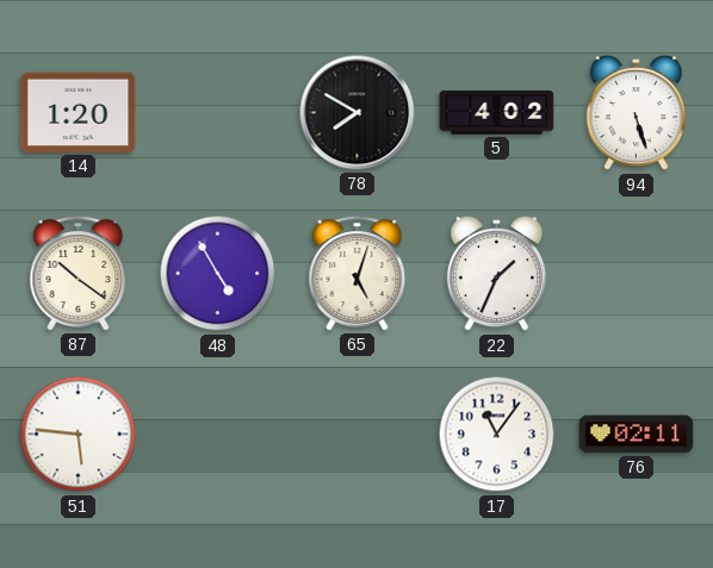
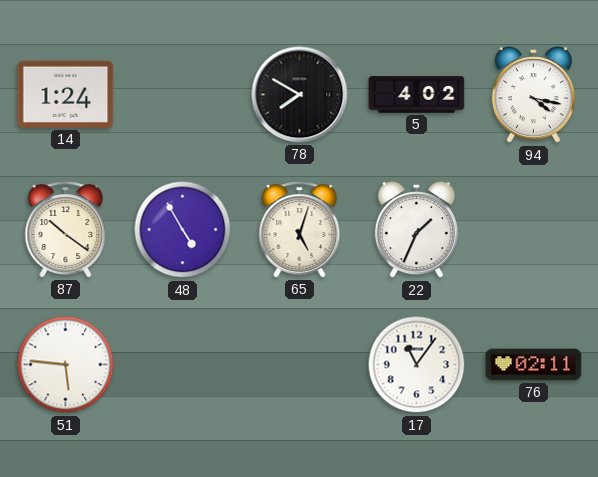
14: 1:20 -> 1:24 (66, 94)
94: 5:27 -> 4:17 (533, 96)
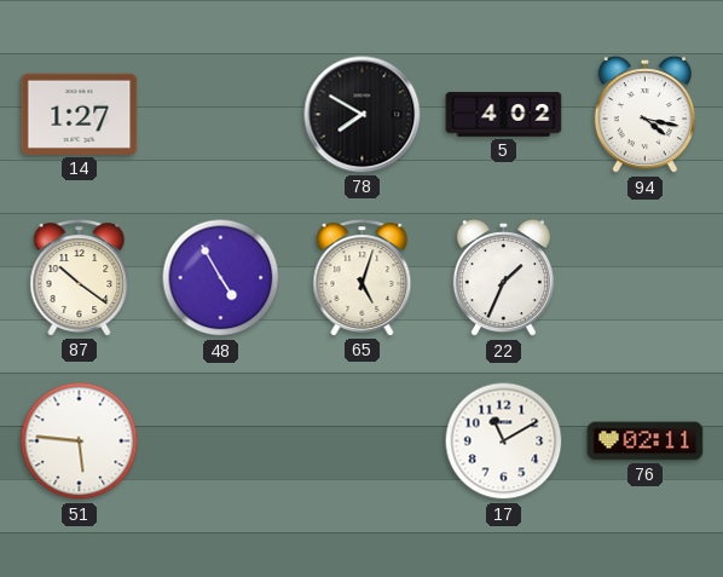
14: 1:24 -> 1:27 (80, 114)
17: 11:06 -> 11:10 (504, 442)
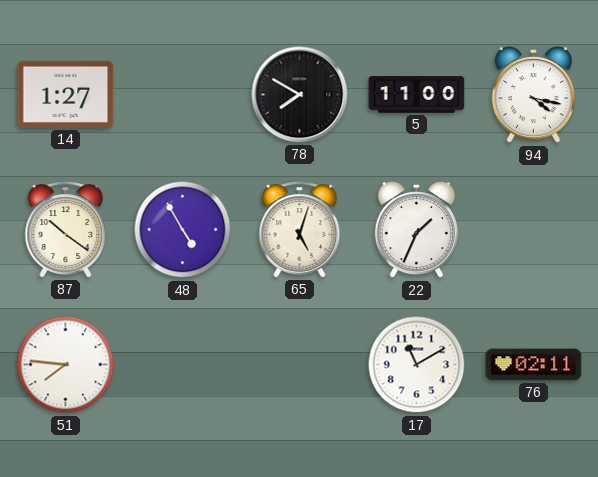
5: 4:02 -> 11:00 (417, 95)
51: 5:46 -> 7:46 (66, 365)
